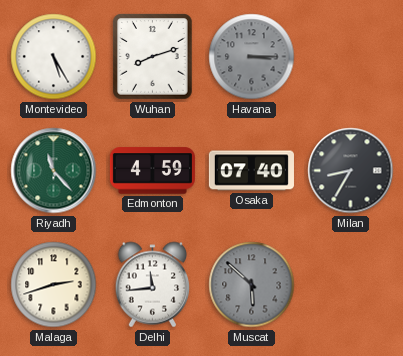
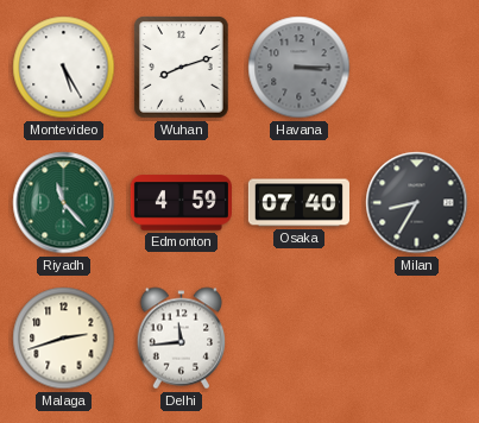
Muscat: 5:52 -> none (252, 285)
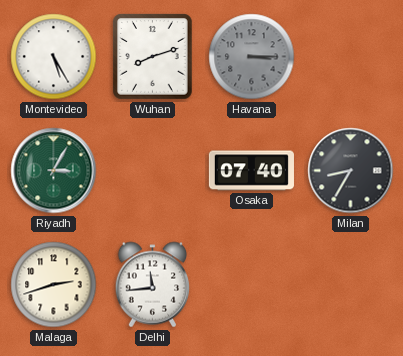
Riyadh: 11:23 -> 3:05 (54, 171)
Edmonton: 4:59 -> none (181, 203)
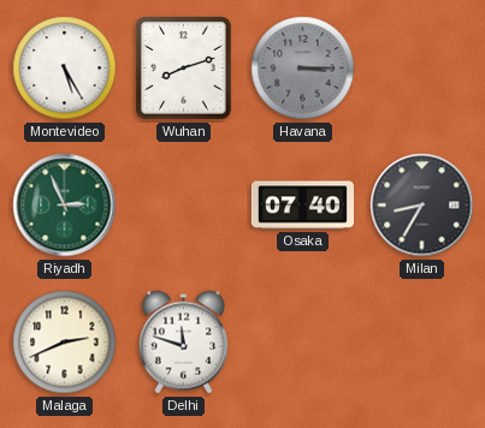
Riyadh: 3:05 -> 2:56 (65, 206)
Malaga: 2:42 -> 2:41 (65, 343)
Delhi: 11:44 -> 11:48 (184, 343)
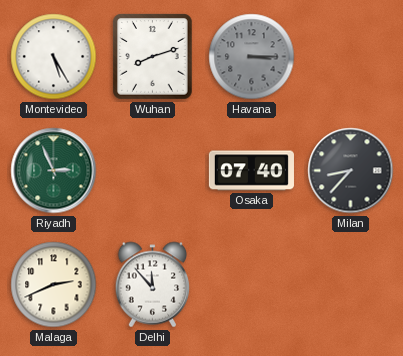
Milan: 8:35 -> 8:37 (351, 171)
Delhi: 11:48 -> 11:53 (153, 285)
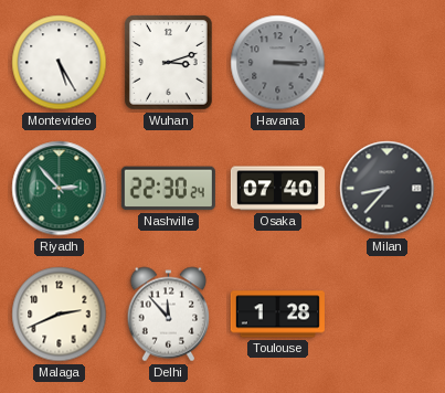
Wuhan: 8:12 -> 3:12 (169, 63)
Riyadh: 2:56 -> 2:53 (60, 189)
Nashville: none -> 22:30 (168, 189)
Toulouse: none -> 1:28 (277, 315)
